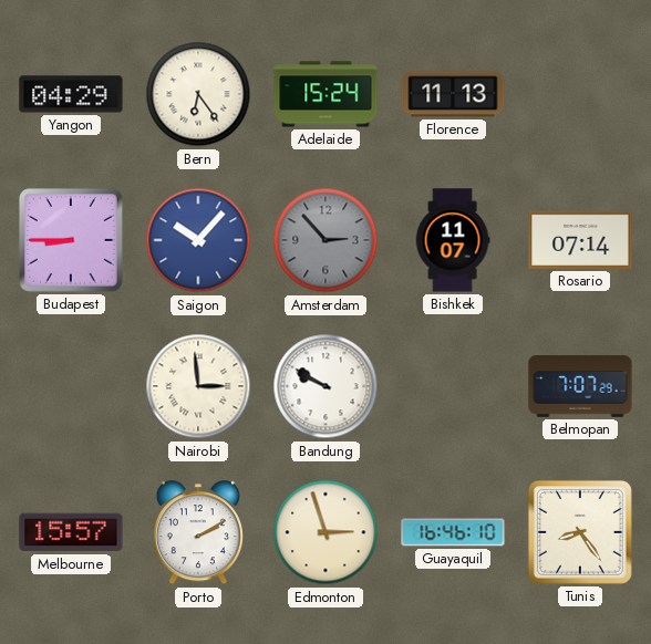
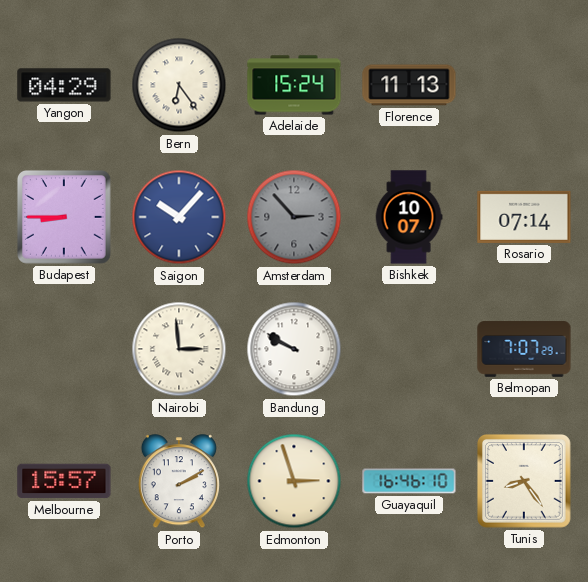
Bishkek: 11:07 -> 10:07 (409, 217)
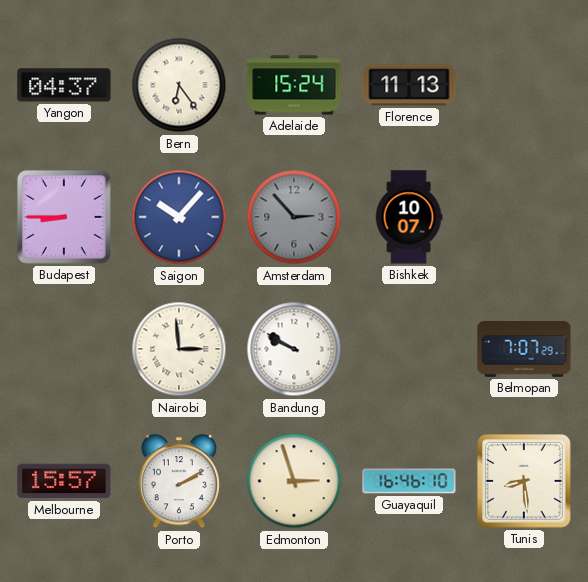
Yangon: 04:29 -> 04:37 (64, 85)
Rosario: 07:14 -> none (524, 217)
Tunis: 8:24 -> 8:29 (524, 481)
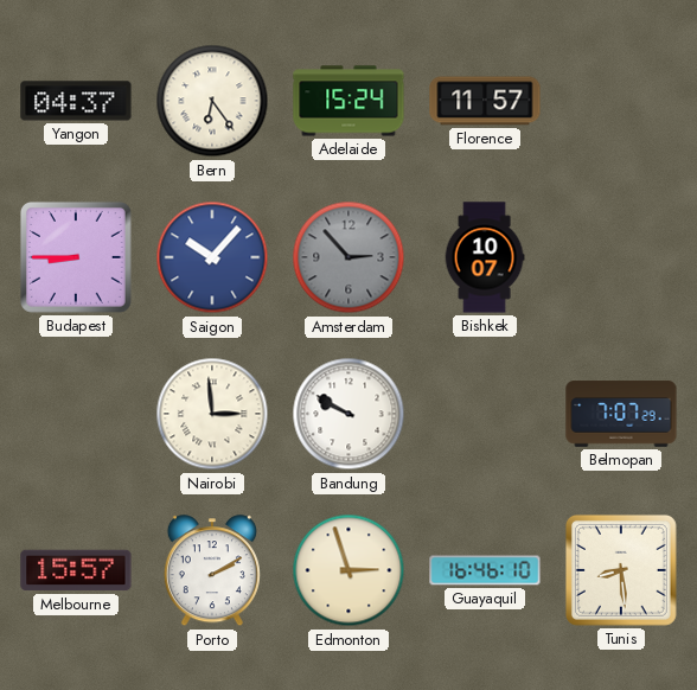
Florence: 11:13 -> 11:57 (485, 101)
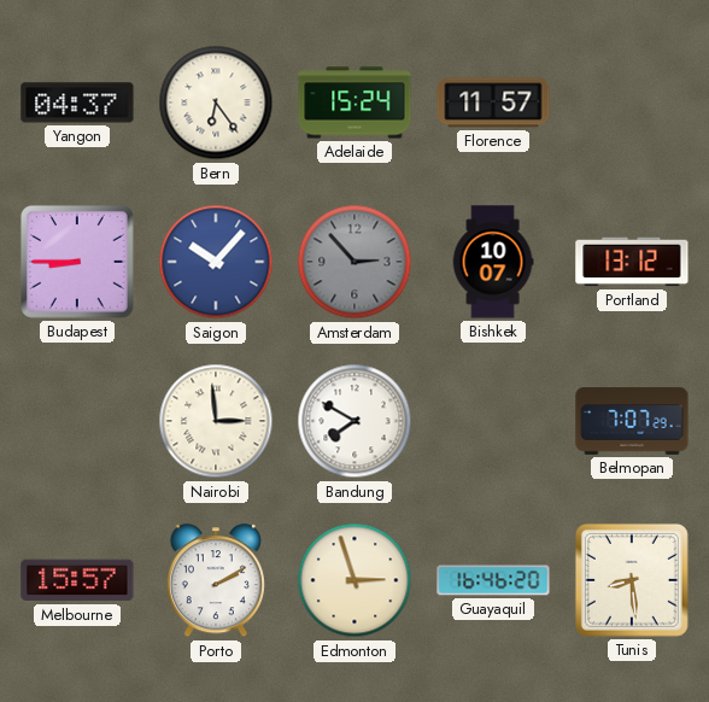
Portland: none -> 13:12 (632, 262)
Bandung: 9:50 -> 7:50 (354, 421)
Guayaquil: 16:46:10 -> 16:46:20 (493, 580)
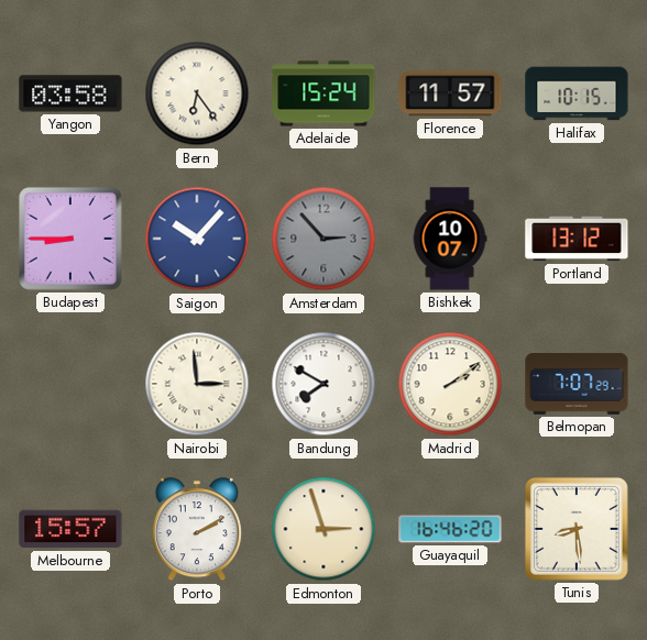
Yangon: 04:37 -> 03:58 (70, 93)
Halifax: none -> 10:15 (577, 93)
Madrid: none -> 2:09 (450, 384)
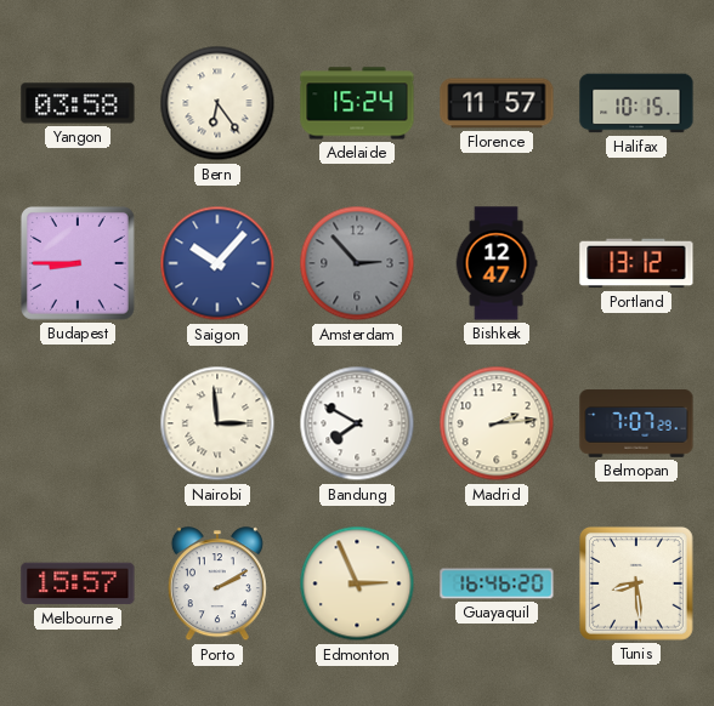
Bishkek: 10:07 -> 12:47 (497, 263)
Madrid: 2:09 -> 2:14 (497, 423)
Edmonton: 2:57 -> 2:56 (357, 583)
